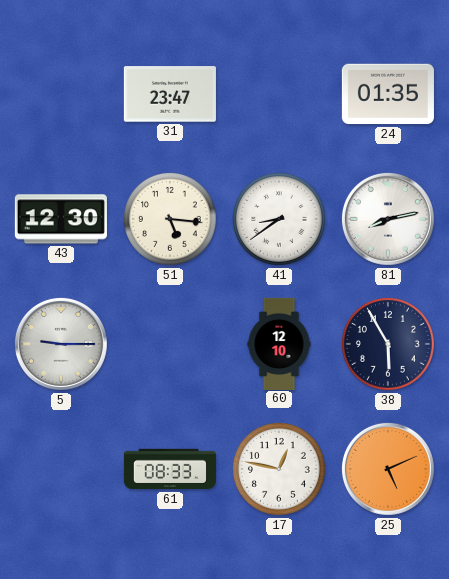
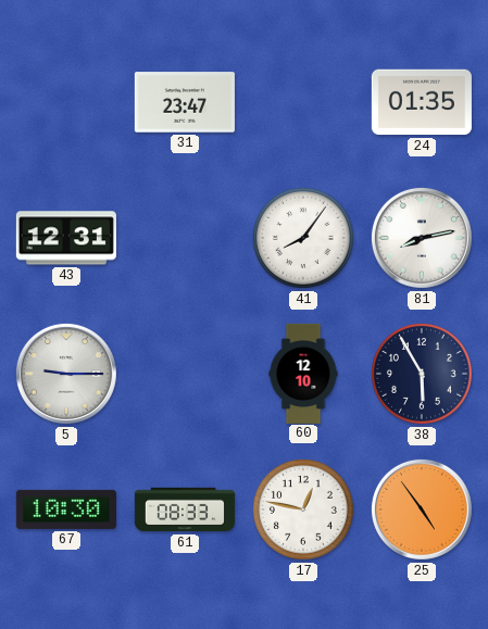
43: 12:30 -> 12:31 (66, 238)
51: 5:16 -> none (171, 220)
41: 8:39 -> 8:06 (304, 239)
67: none -> 10:30 (66, 510)
25: 5:11 -> 4:54 (422, 510)
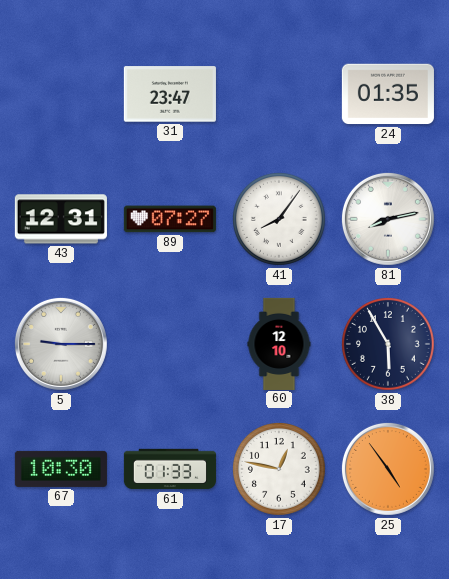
89: none -> 07:27 (170, 219)
61: 08:33 -> 01:33 (170, 469)
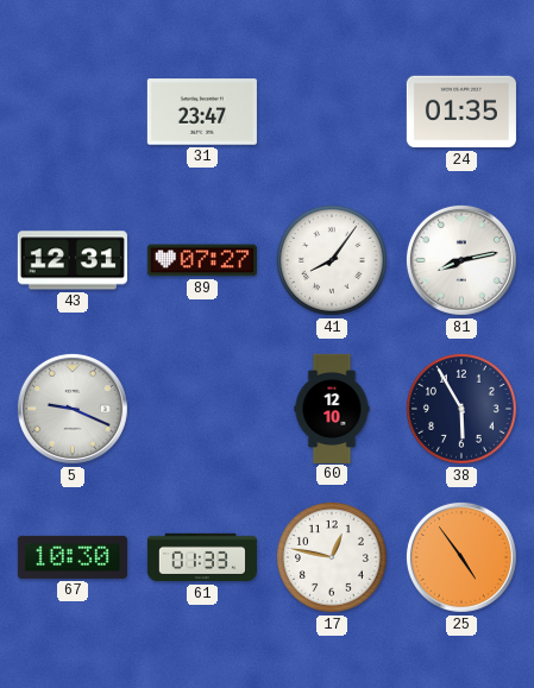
5: 9:15 -> 9:19 (73, 409)
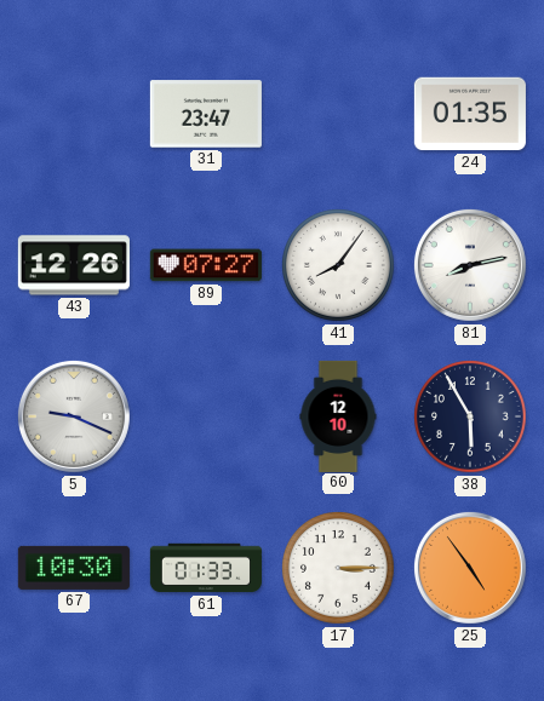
43: 12:31 -> 12:26 (74, 265)
17: 12:47 -> 3:15 (339, 569)
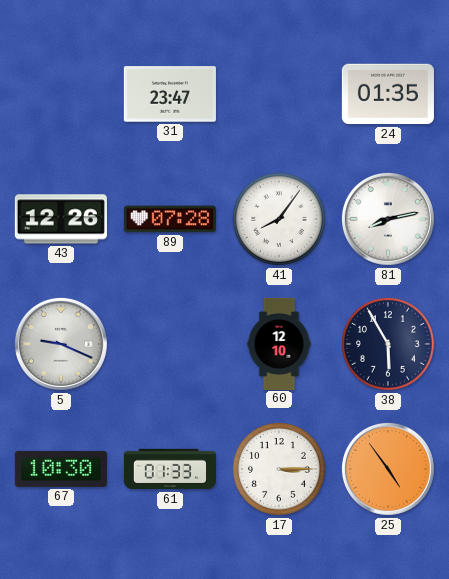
89: 07:27 -> 07:28 (170, 219)
